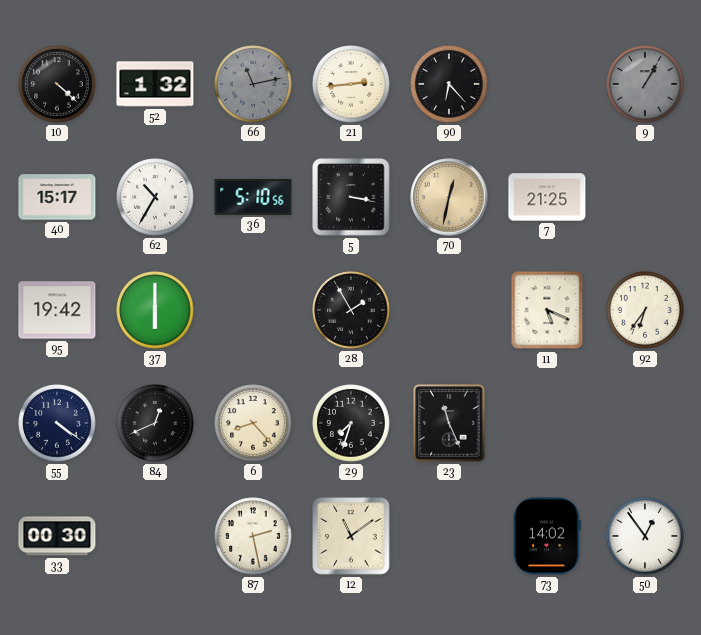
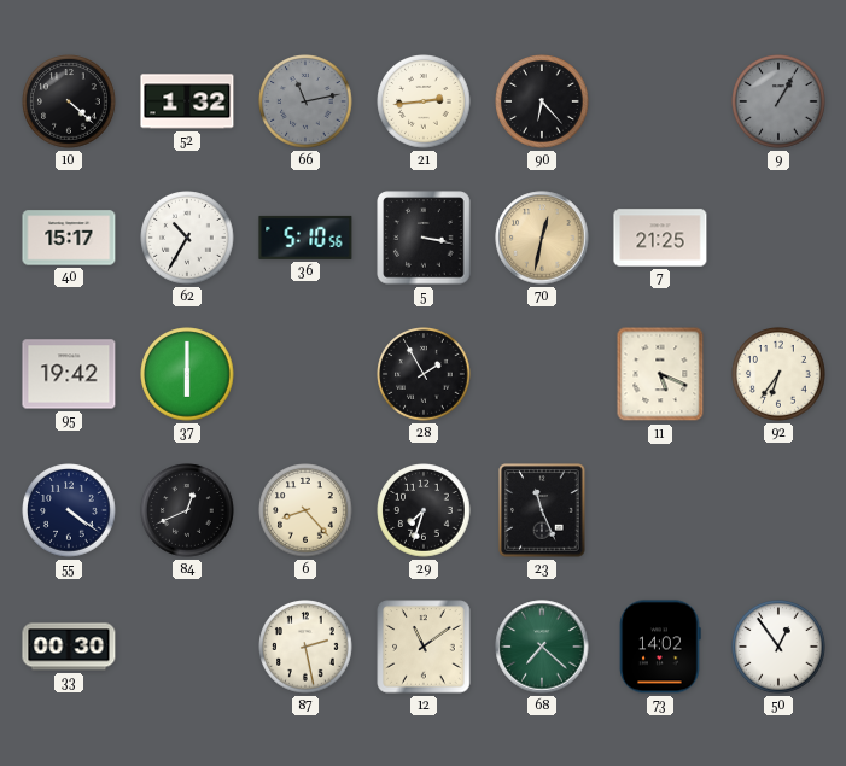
68: none -> 7:22 (542, 647)
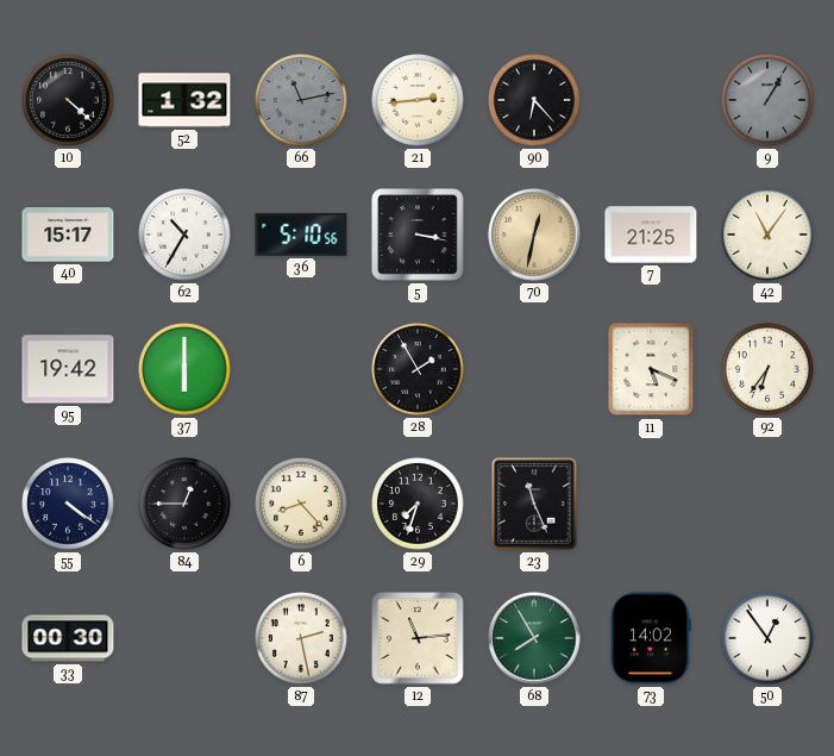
42: none -> 11:06 (767, 235)
84: 12:41 -> 12:45 (184, 504)
12: 11:09 -> 11:14 (418, 638)
68: 7:22 -> 7:55 (534, 638)
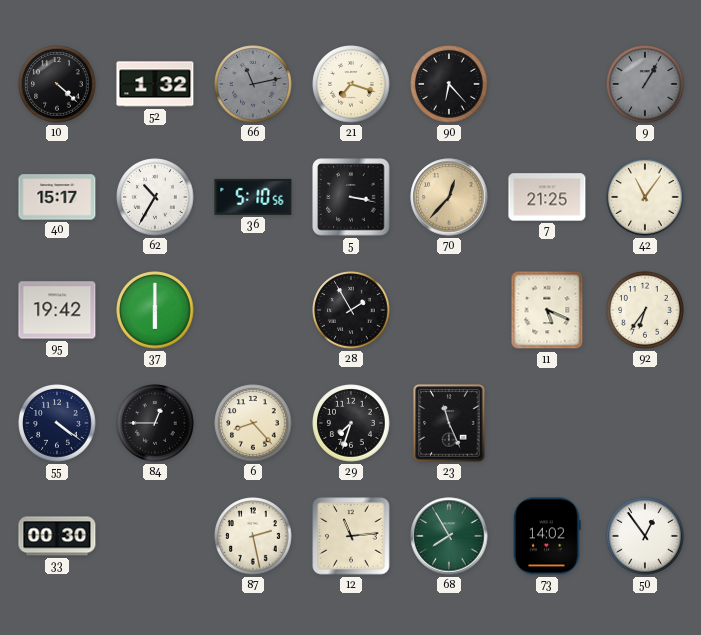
21: 2:44 -> 7:18 (351, 84)
70: 12:32 -> 12:37 (449, 197)
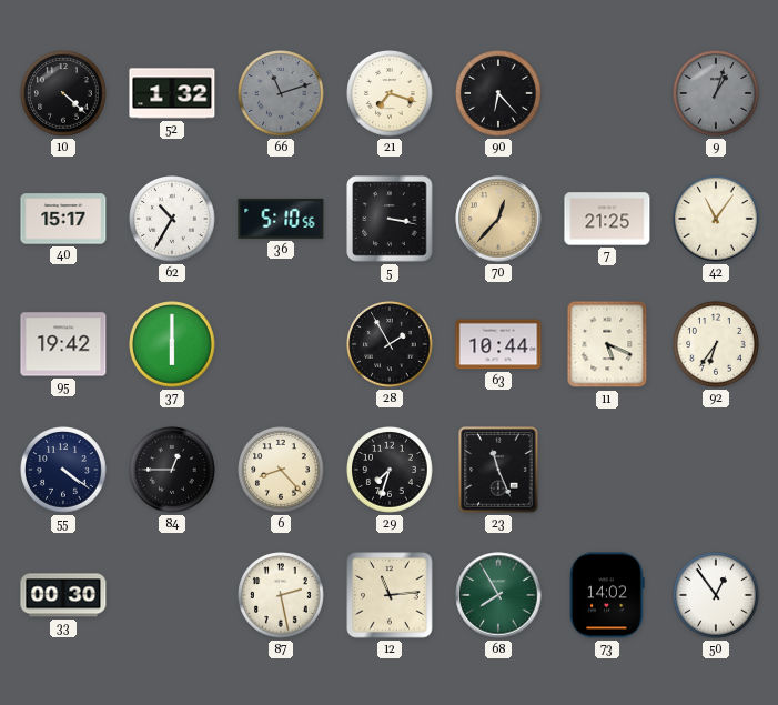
66: 11:13 -> 11:12 (281, 93)
9: 1:05 -> 1:03 (716, 93)
63: none -> 10:44 (498, 344)
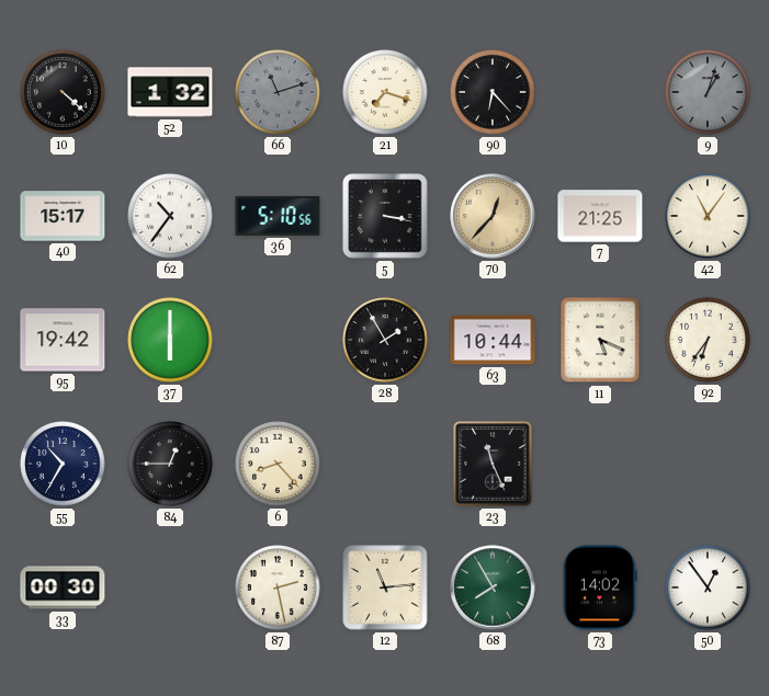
62: 10:35 -> 10:36 (170, 216)
55: 4:21 -> 10:35 (63, 464)
29: 7:33 -> none (390, 470)
